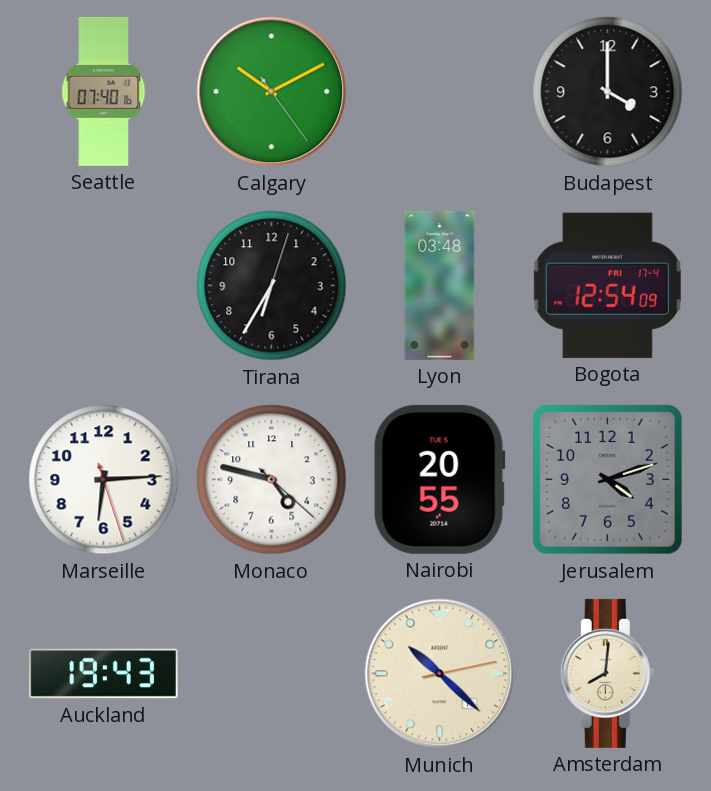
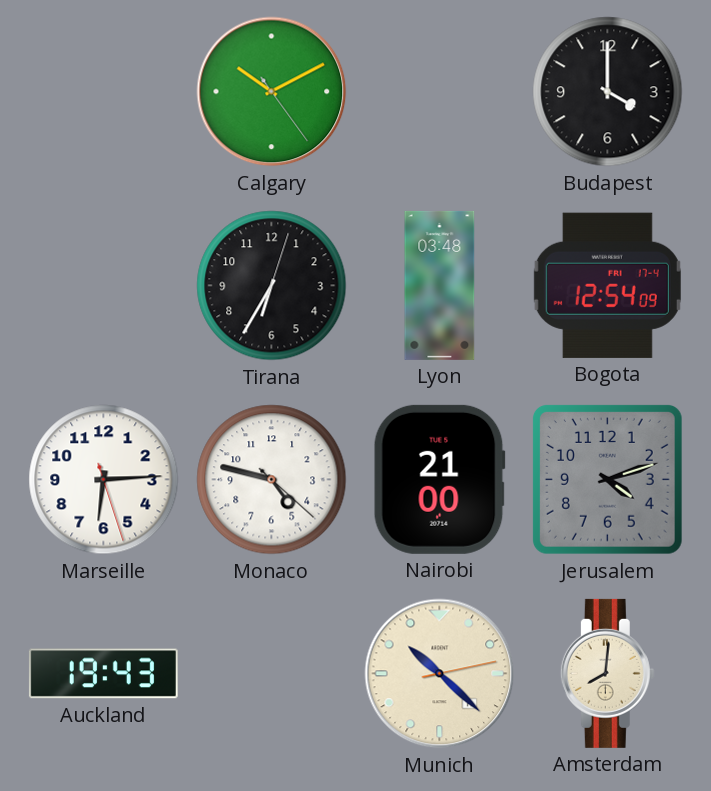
Seattle: 07:40 -> none (104, 91)
Nairobi: 20:55 -> 21:00 (439, 479)
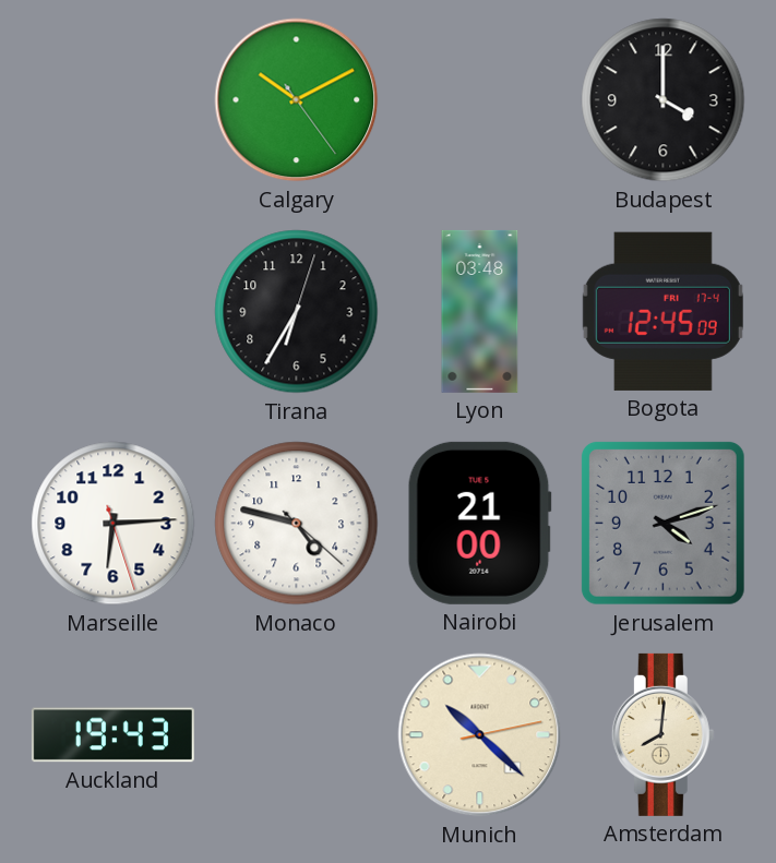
Bogota: 12:54 -> 12:45 (662, 311)
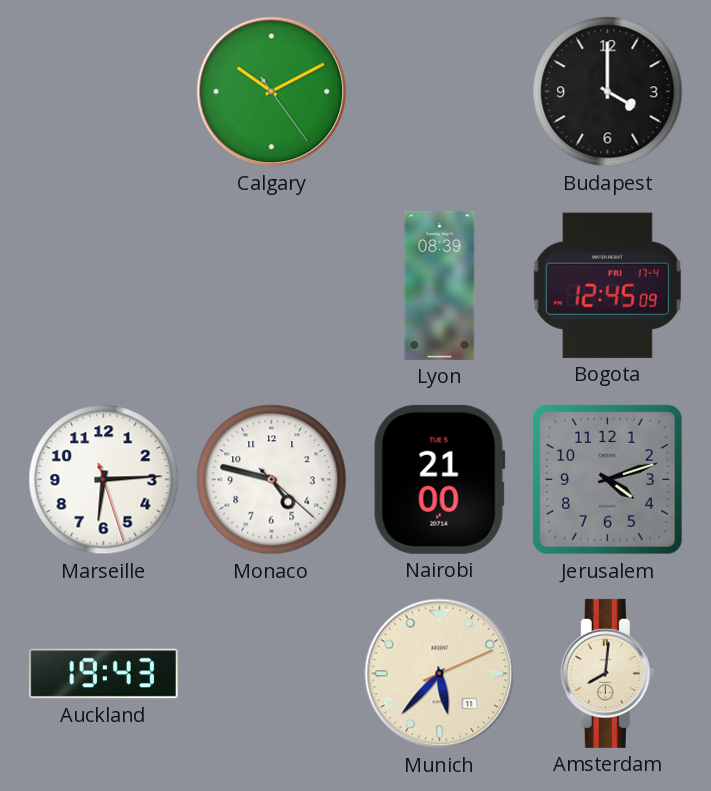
Tirana: 6:35 -> none (297, 312)
Lyon: 03:48 -> 08:39 (440, 285)
Munich: 10:22 -> 5:37 (440, 674)
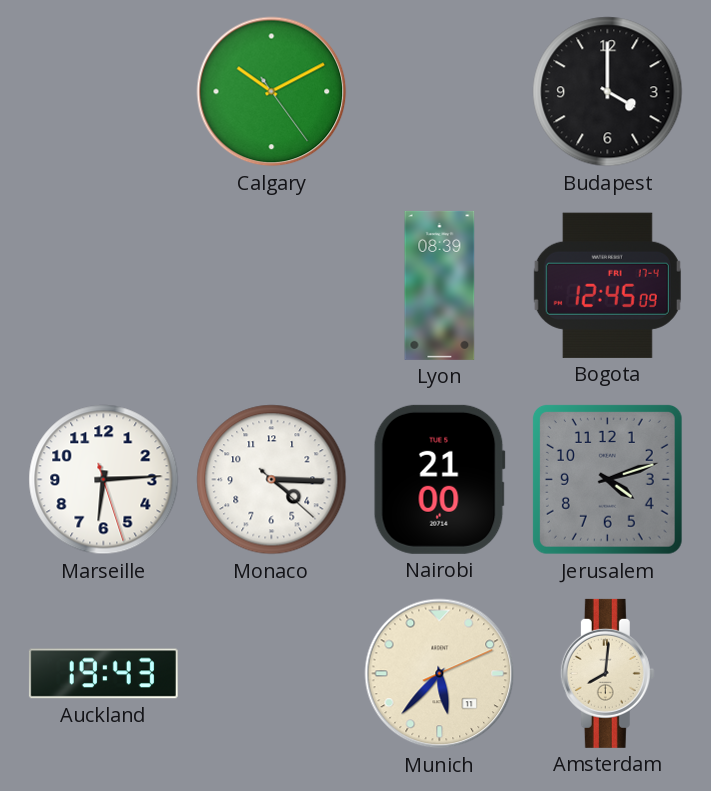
Monaco: 4:47 -> 4:15 (272, 480)
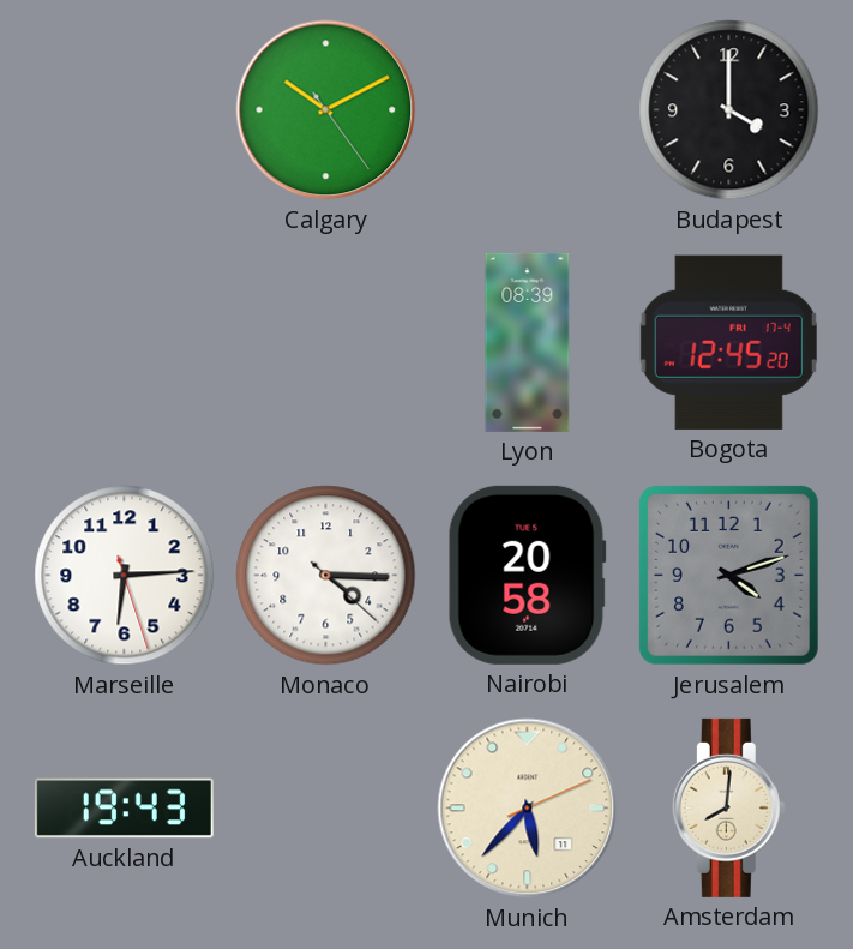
Bogota: 12:45:09 -> 12:45:20 (728, 342)
Nairobi: 21:00 -> 20:58 (527, 575)
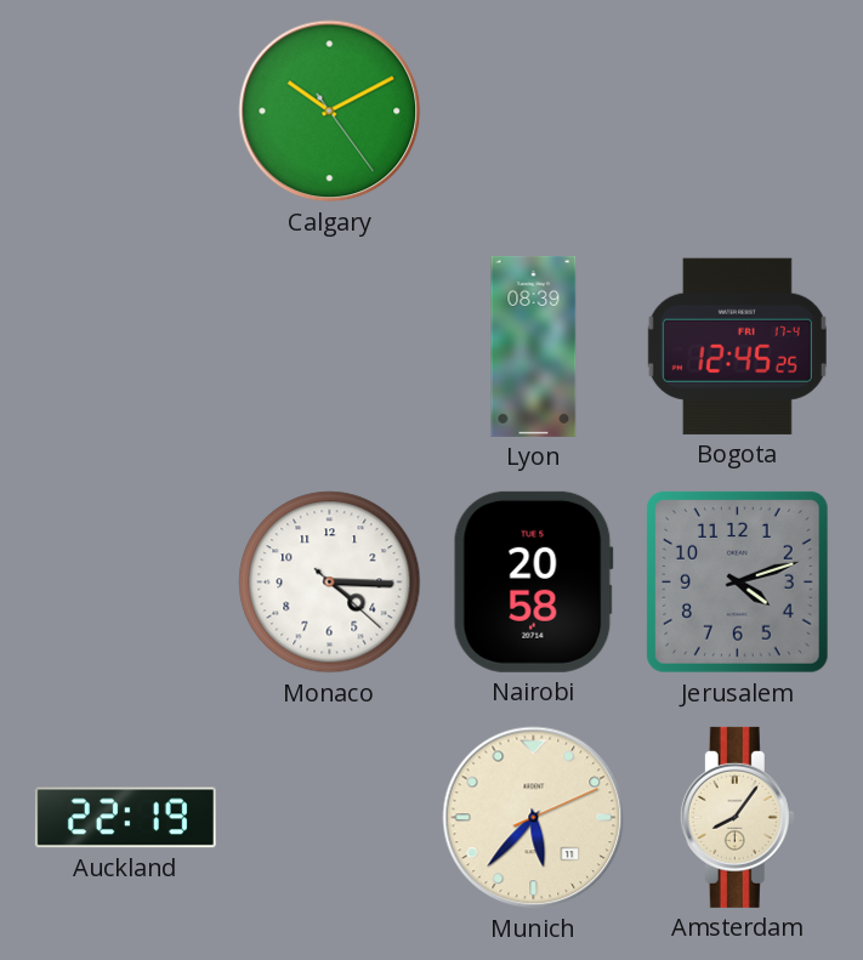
Budapest: 4:00 -> none (729, 110)
Bogota: 12:45:20 -> 12:45:25 (737, 346)
Marseille: 6:14 -> none (125, 576)
Auckland: 19:43 -> 22:19 (125, 818)
Amsterdam: 8:01 -> 8:06 (737, 817)
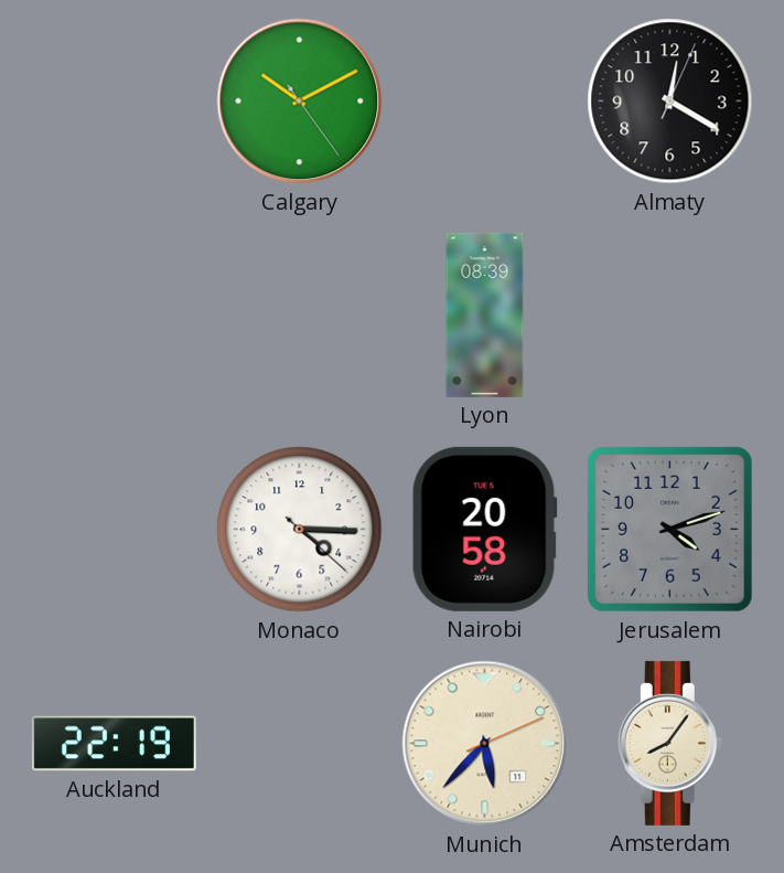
Almaty: none -> 12:20 (670, 102)
Bogota: 12:45 -> none (737, 346)
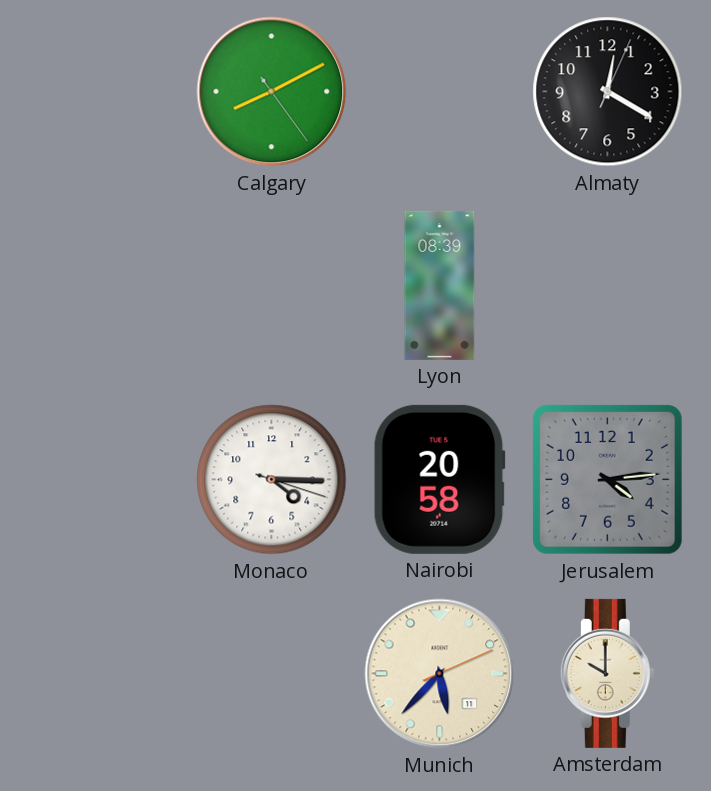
Calgary: 10:10 -> 8:10 (272, 92)
Monaco: 4:15:22 -> 4:15:18 (272, 480)
Jerusalem: 4:12 -> 4:14 (607, 479)
Auckland: 22:19 -> none (114, 744)
Amsterdam: 8:06 -> 10:00 (607, 673)
